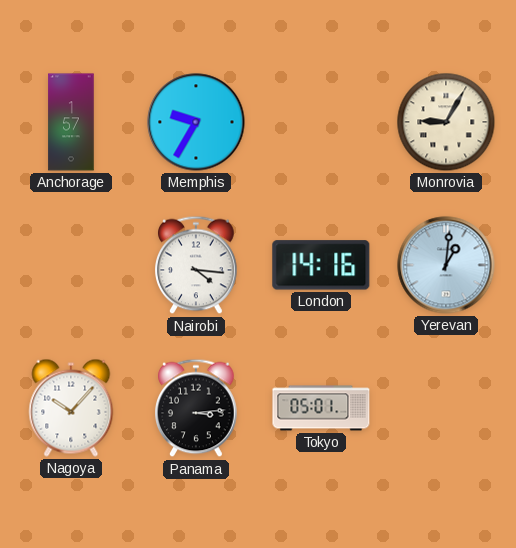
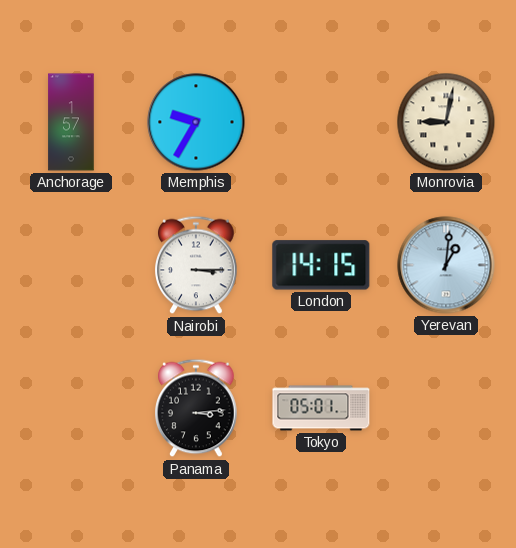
Monrovia: 9:05 -> 9:02 (446, 122)
Nairobi: 4:16 -> 3:15 (197, 265)
London: 14:16 -> 14:15 (321, 265)
Nagoya: 10:07 -> none (71, 408)
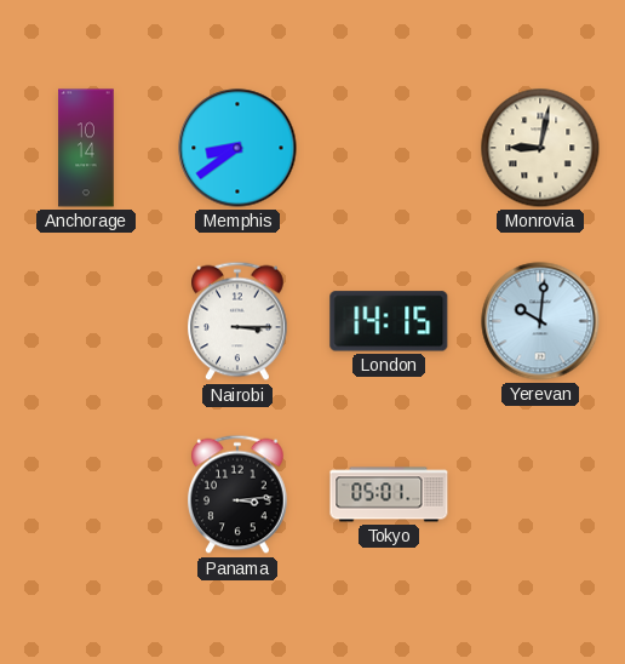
Anchorage: 1:57 -> 10:14 (86, 148)
Memphis: 9:35 -> 8:39 (237, 148)
Yerevan: 1:01 -> 10:01 (540, 321)
